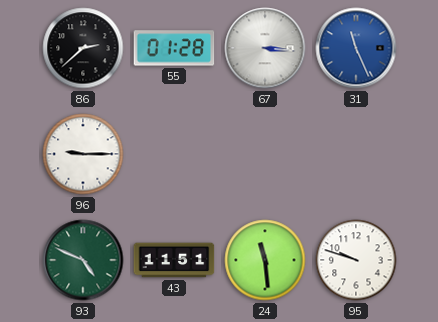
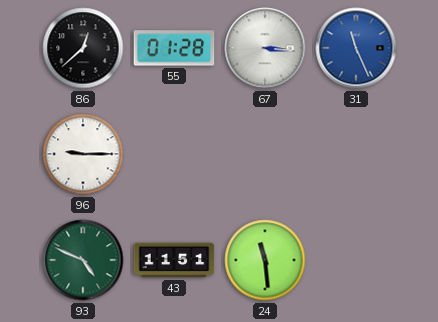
86: 2:38 -> 12:38 (83, 48)
95: 9:48 -> none (356, 260)
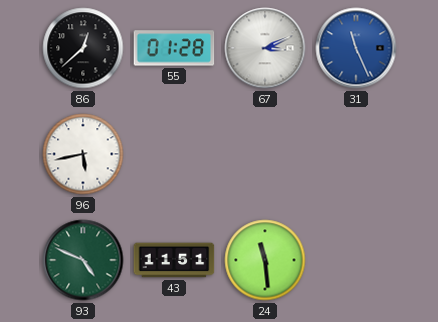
67: 3:16 -> 3:11 (265, 48)
96: 9:15 -> 5:43 (83, 154)
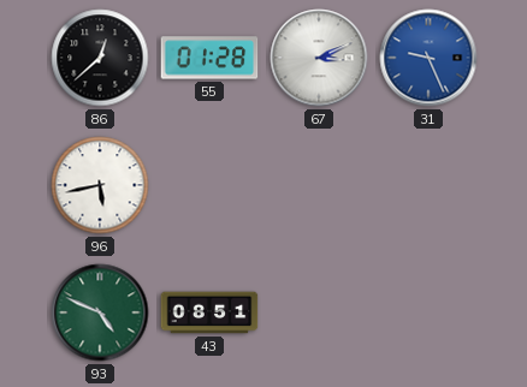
31: 11:26 -> 9:26 (428, 58)
43: 11:51 -> 08:51 (209, 312)
24: 11:29 -> none (265, 260)
